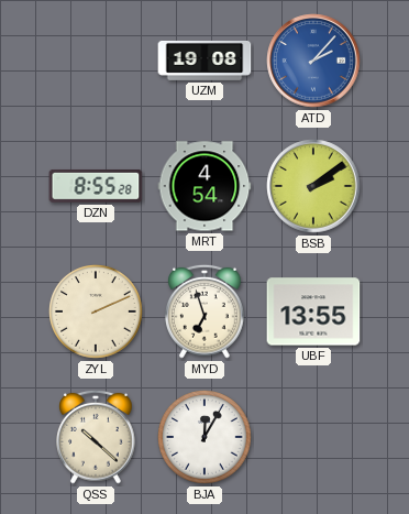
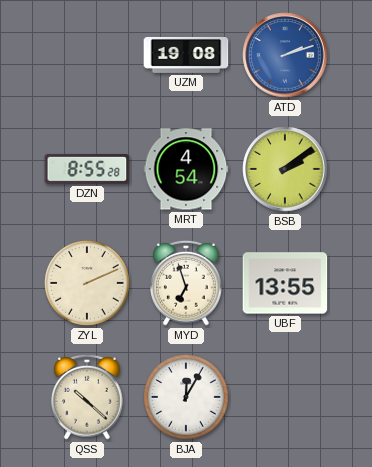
ATD: 2:07 -> 2:12 (285, 55)
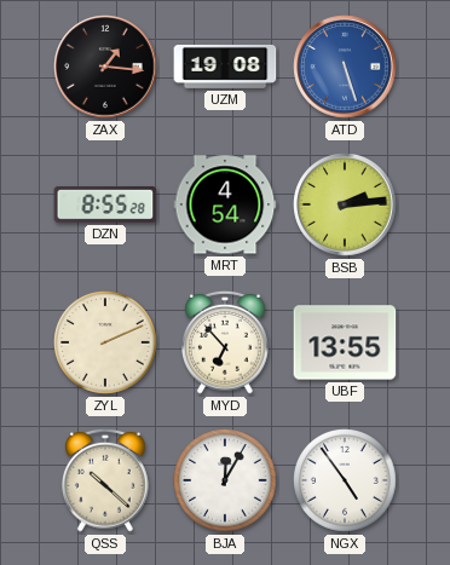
ZAX: none -> 1:16 (105, 67)
ATD: 2:12 -> 5:27 (345, 67)
BSB: 2:09 -> 2:14 (345, 204)
MYD: 6:57 -> 6:53 (226, 342)
NGX: none -> 4:54 (346, 482)
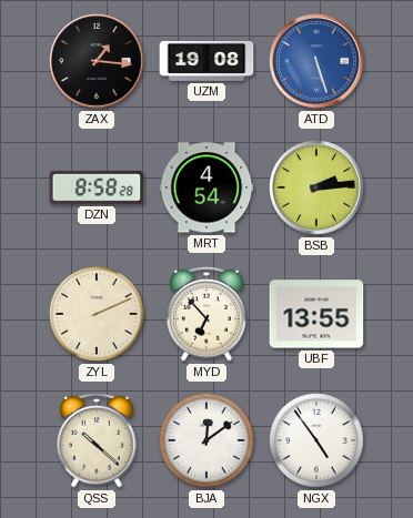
DZN: 8:55 -> 8:58 (97, 187)
BJA: 12:05 -> 12:09 (208, 441)
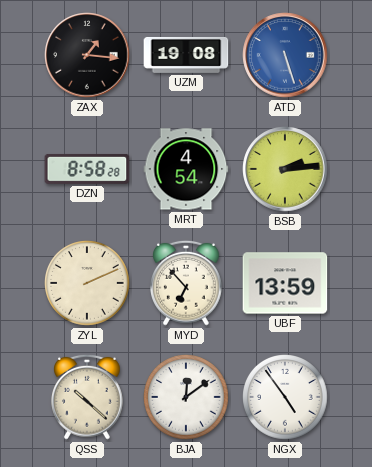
UBF: 13:55 -> 13:59 (285, 283)
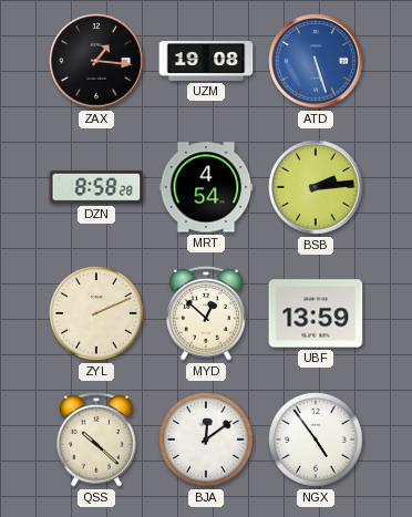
MYD: 6:53 -> 12:52 (207, 313)
